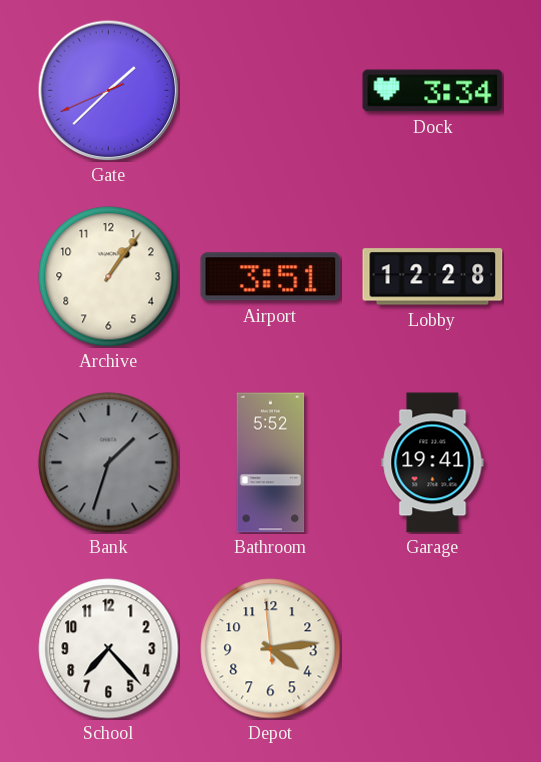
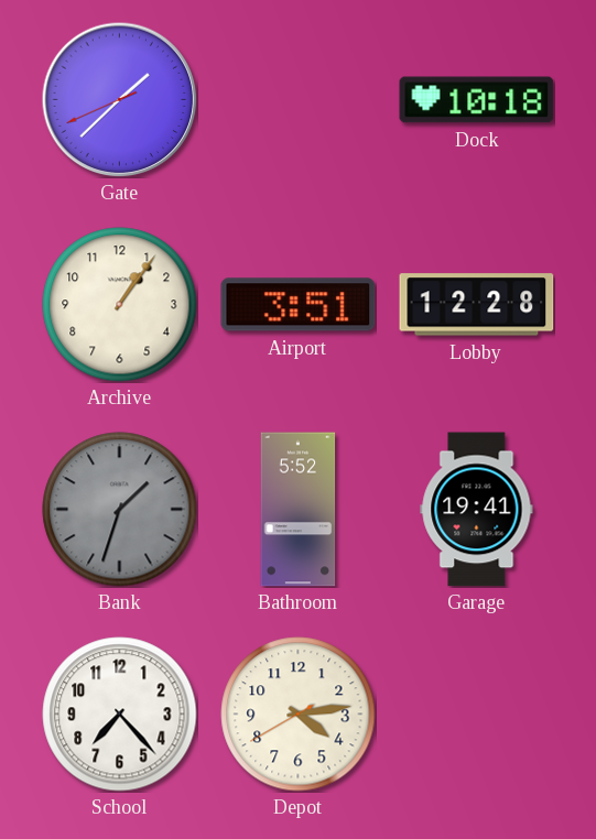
Dock: 3:34 -> 10:18 (477, 100)
Depot: 4:13:59 -> 4:13:40 (299, 715)
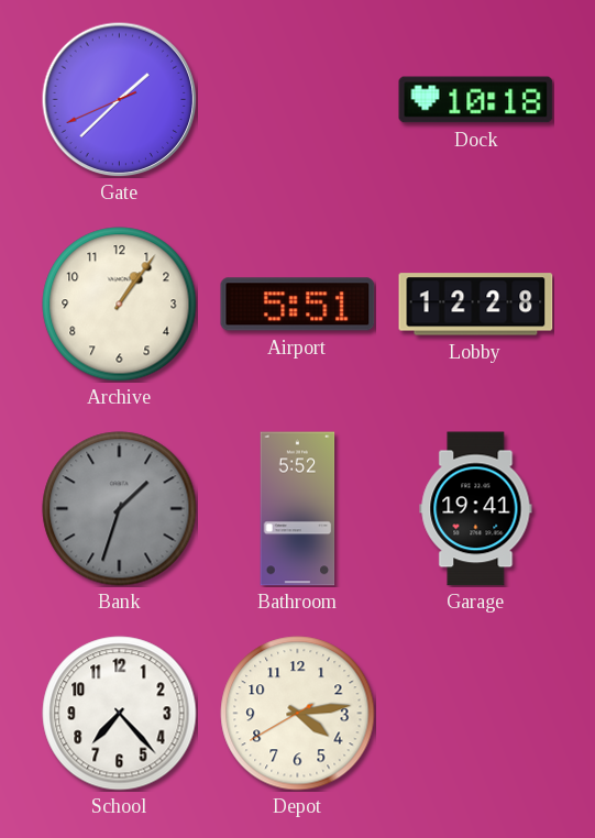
Airport: 3:51 -> 5:51 (298, 305)
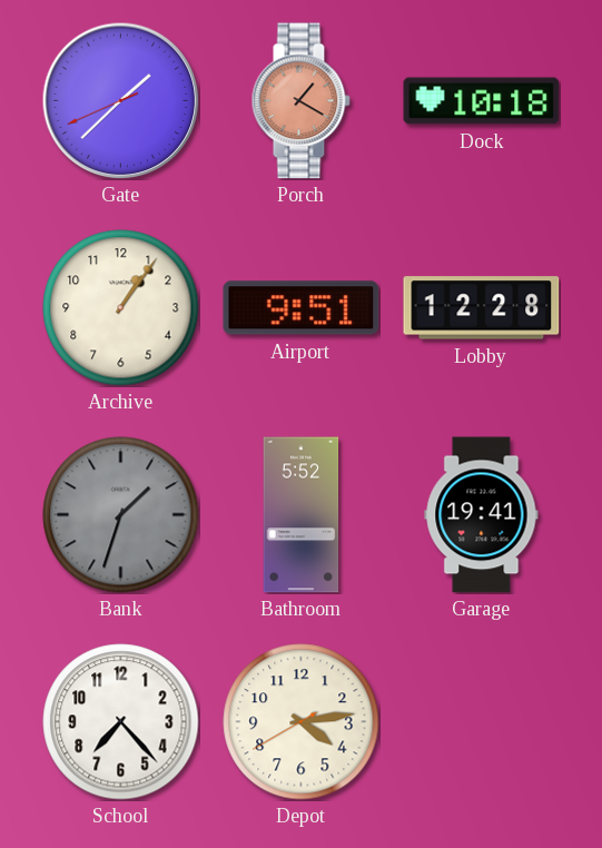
Porch: none -> 1:20 (300, 101)
Airport: 5:51 -> 9:51 (302, 308)
